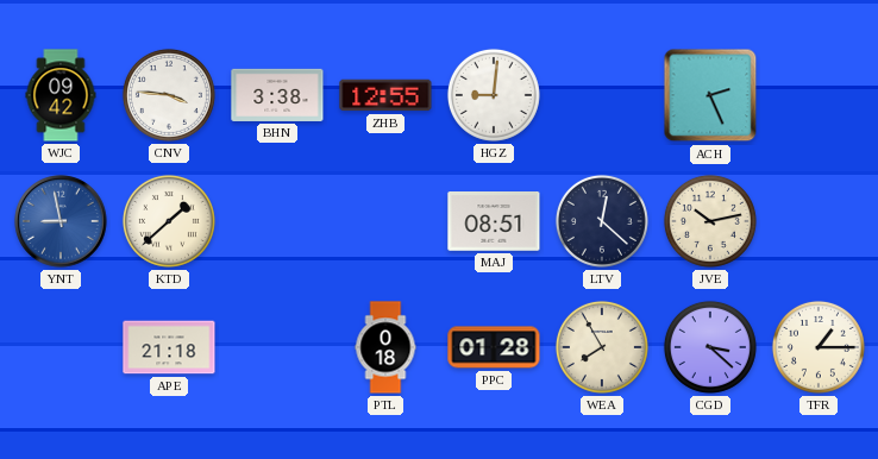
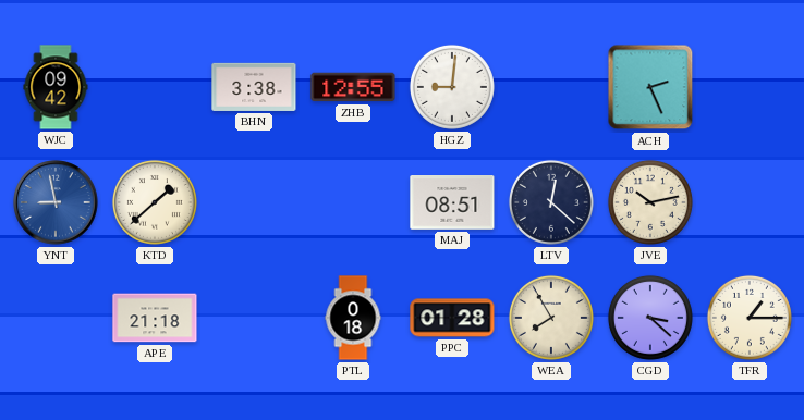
CNV: 3:46 -> none (169, 95)
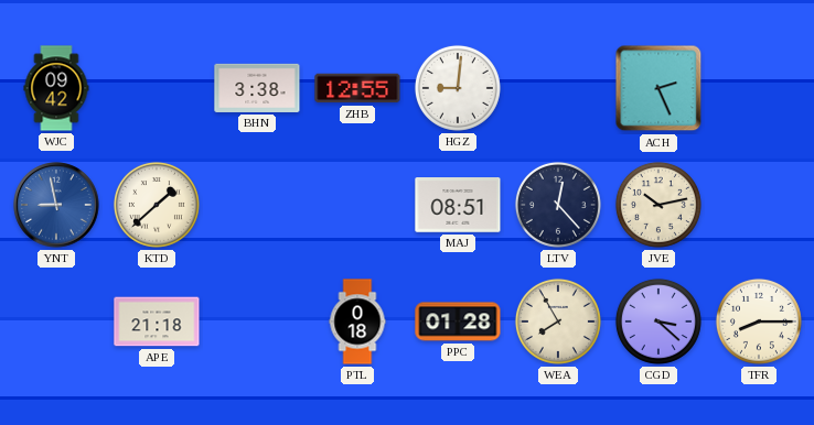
LTV: 12:22 -> 12:23 (558, 205)
TFR: 1:15 -> 8:15 (759, 322)
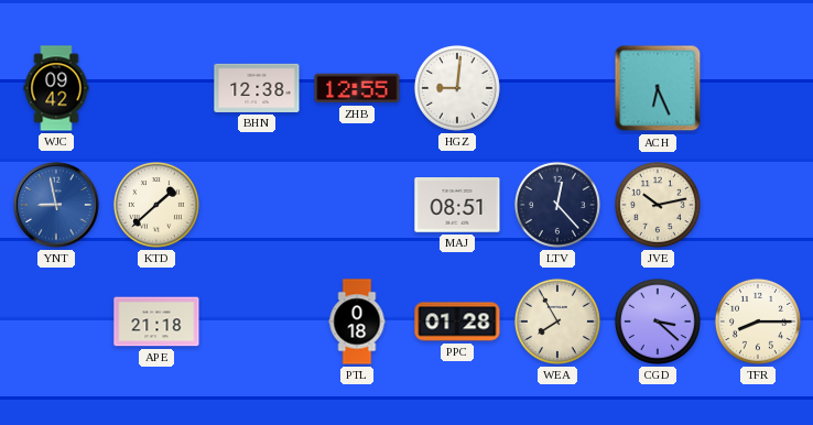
BHN: 3:38 -> 12:38 (257, 88)
ACH: 2:26 -> 6:26 (658, 88)
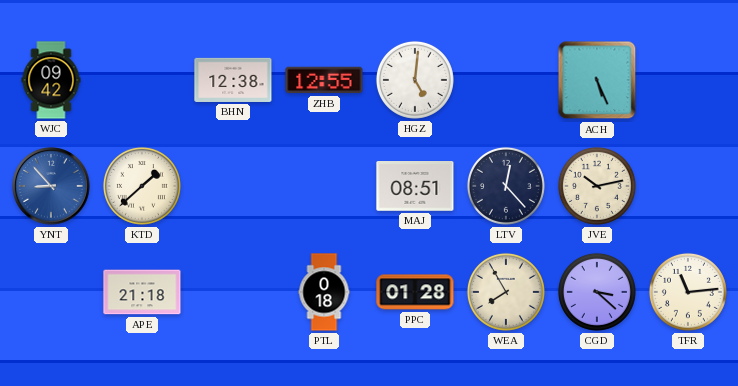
HGZ: 9:01 -> 5:01 (415, 80)
ACH: 6:26 -> 5:26 (597, 80)
YNT: 8:58 -> 8:53 (51, 186)
TFR: 8:15 -> 11:14 (688, 292)
